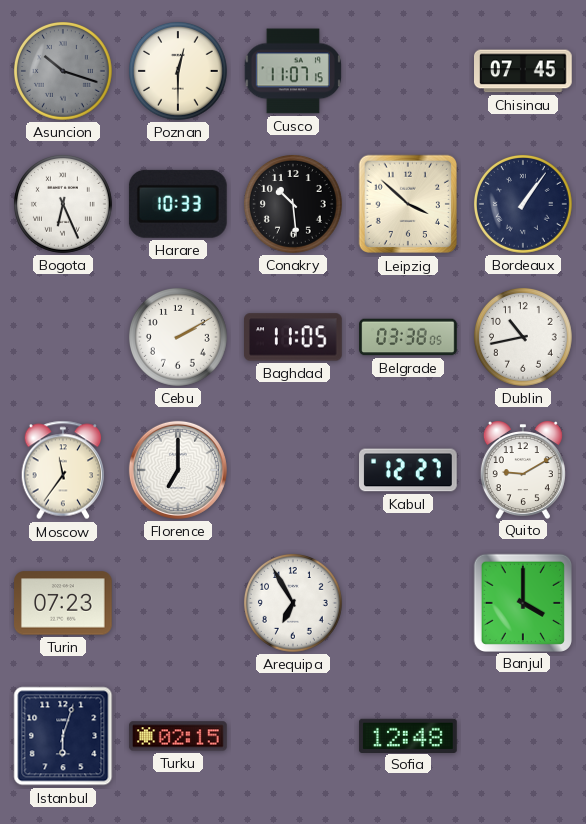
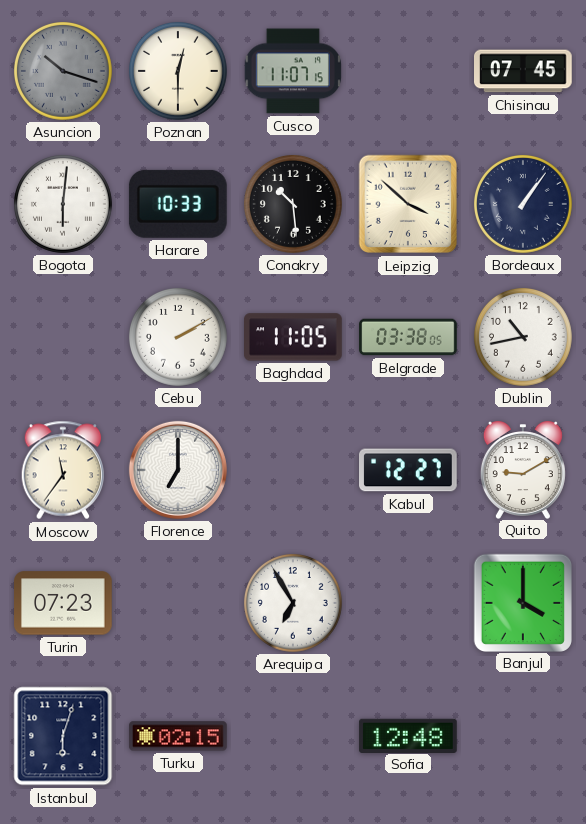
Bogota: 6:26 -> 6:01 (63, 204)
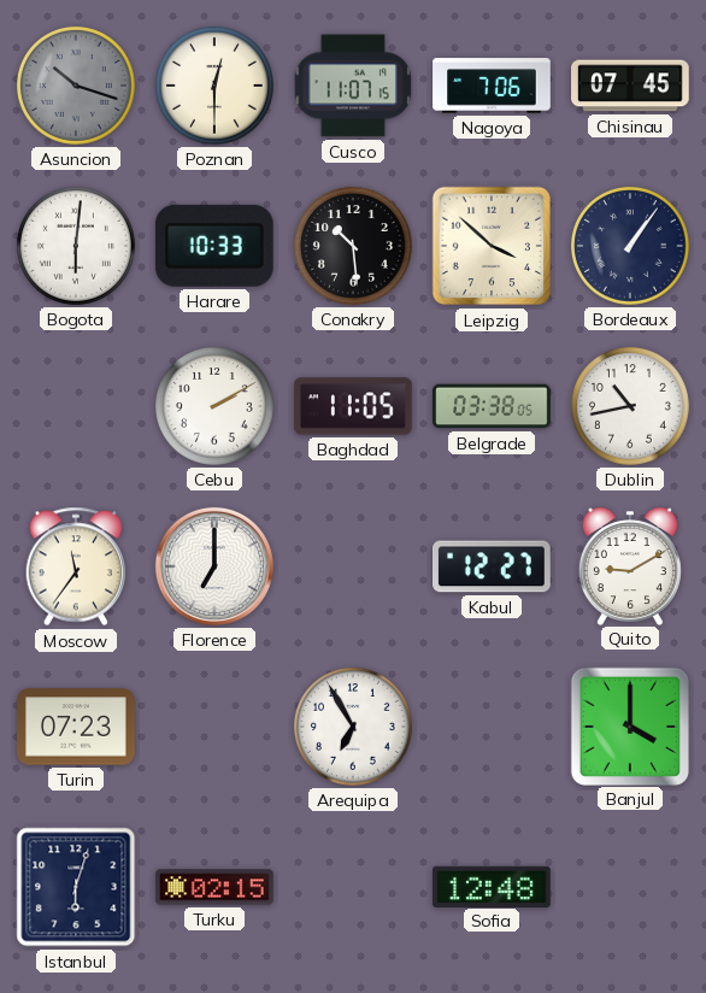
Nagoya: none -> 7:06 (492, 86)
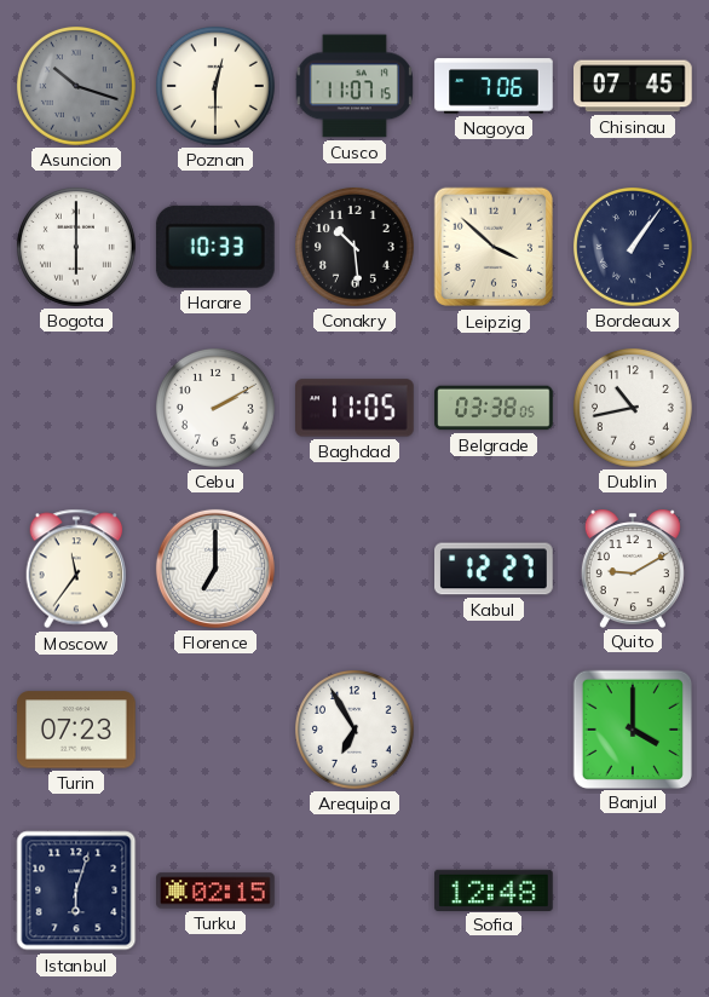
Bogota: 6:01 -> 6:00 (76, 247)
